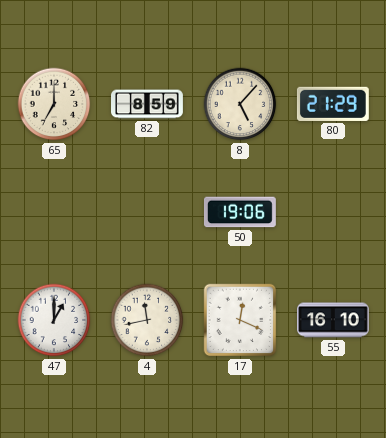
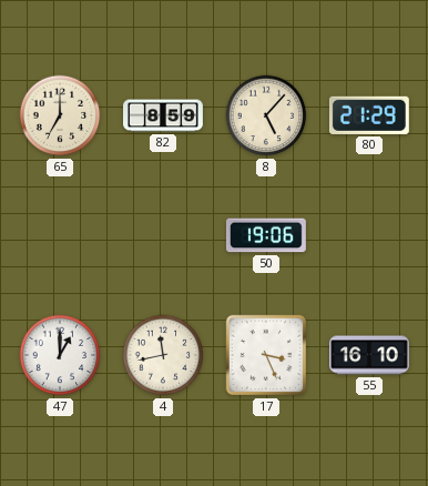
17: 12:19 -> 3:26 (266, 355)
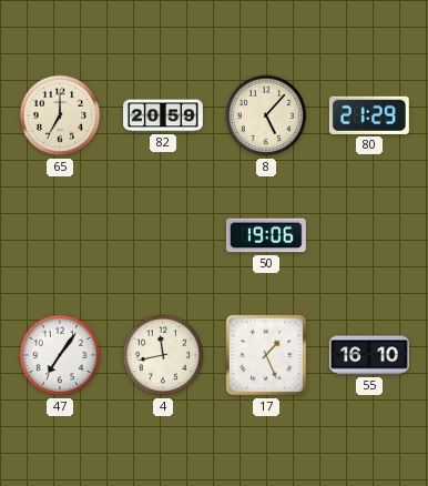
82: 8:59 -> 20:59 (164, 115)
47: 1:00 -> 7:06 (60, 355)
17: 3:26 -> 1:26 (266, 355)
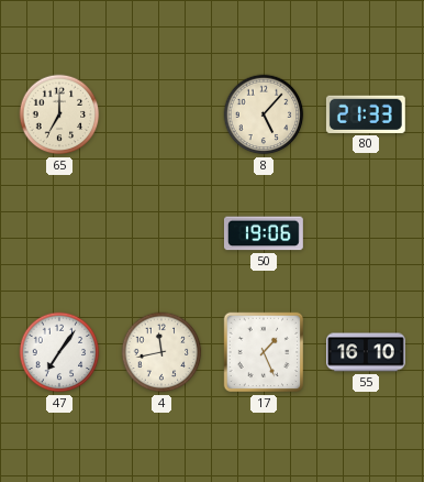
82: 20:59 -> none (164, 115)
80: 21:29 -> 21:33 (366, 114)
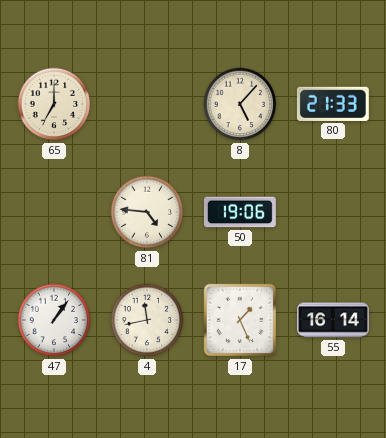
81: none -> 4:46 (147, 212)
47: 7:06 -> 1:06 (54, 320)
55: 16:10 -> 16:14 (334, 320)
